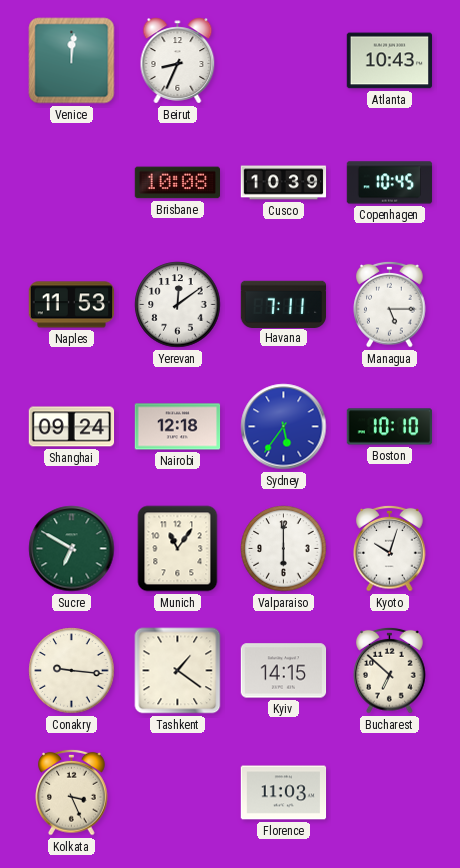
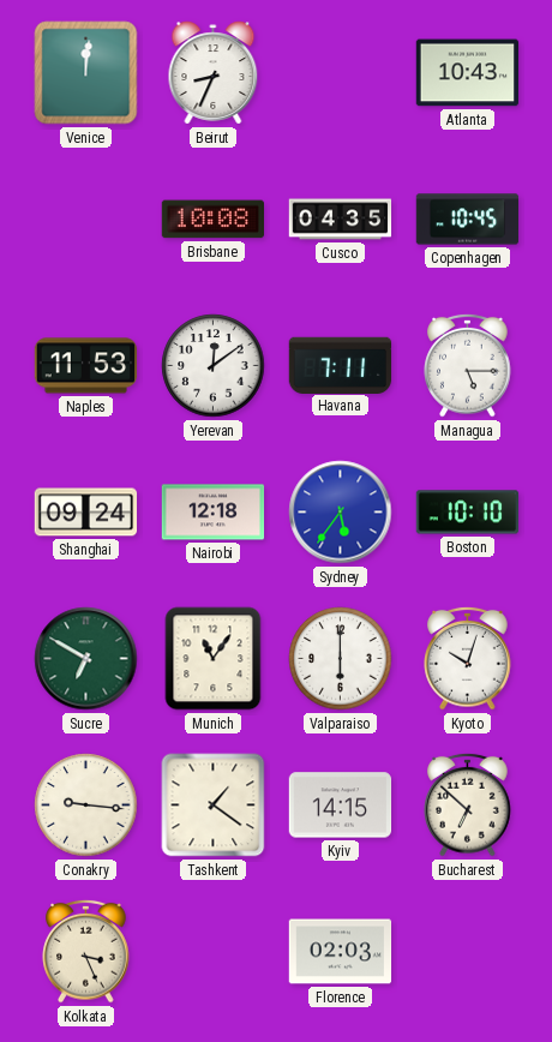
Cusco: 10:39 -> 04:35 (341, 220)
Florence: 11:03 -> 02:03 (341, 952)
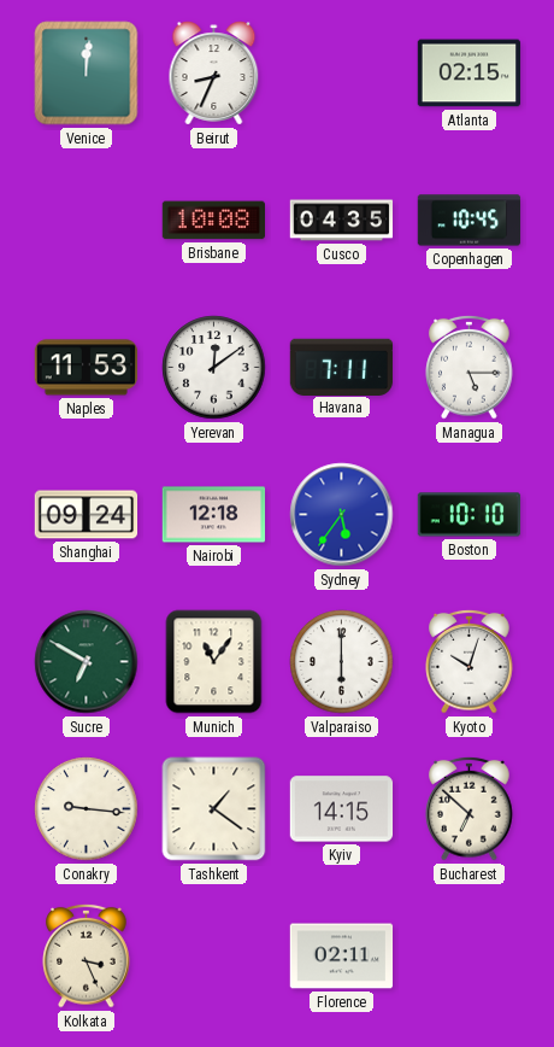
Atlanta: 10:43 -> 02:15 (470, 74)
Florence: 02:03 -> 02:11 (342, 957)
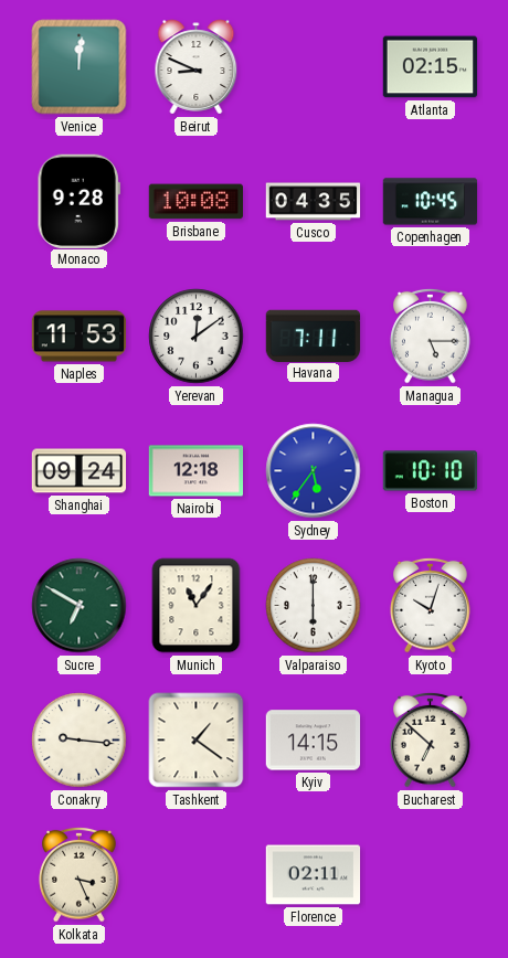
Beirut: 8:34 -> 8:49 (197, 67)
Monaco: none -> 9:28 (78, 201)
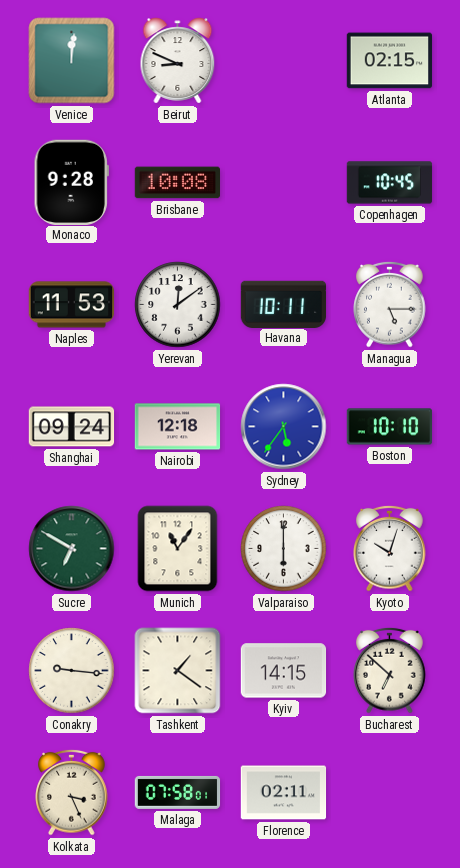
Cusco: 04:35 -> none (314, 202)
Havana: 7:11 -> 10:11 (284, 304)
Malaga: none -> 07:58 (178, 792)
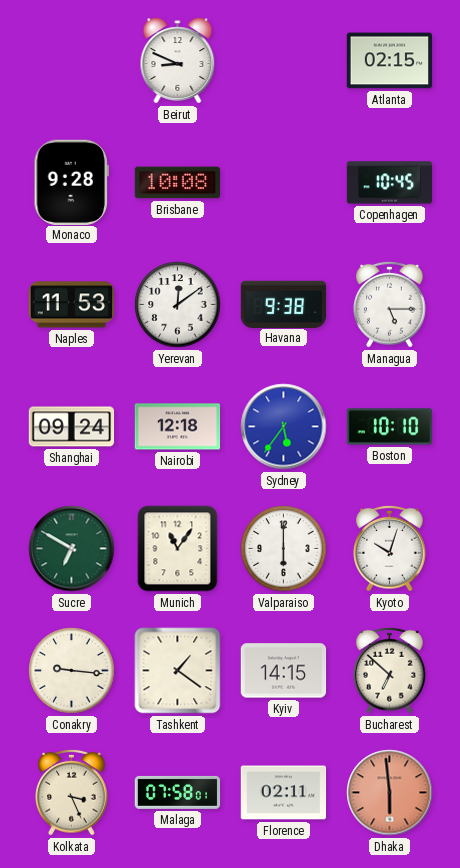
Venice: 12:01 -> none (72, 61)
Havana: 10:11 -> 9:38 (284, 304)
Dhaka: none -> 5:59 (390, 793)
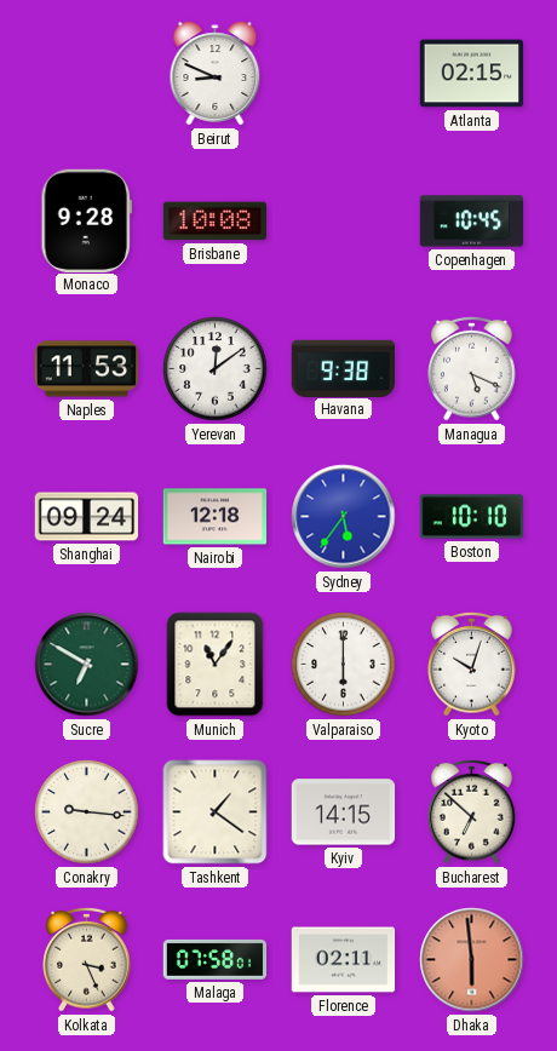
Managua: 5:15 -> 5:19 (472, 368)
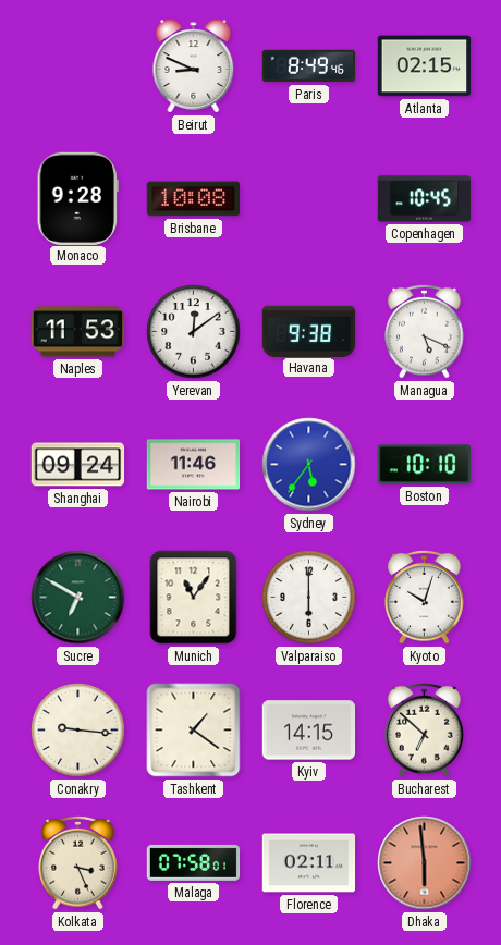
Paris: none -> 8:49 (309, 66)
Nairobi: 12:18 -> 11:46 (194, 465)
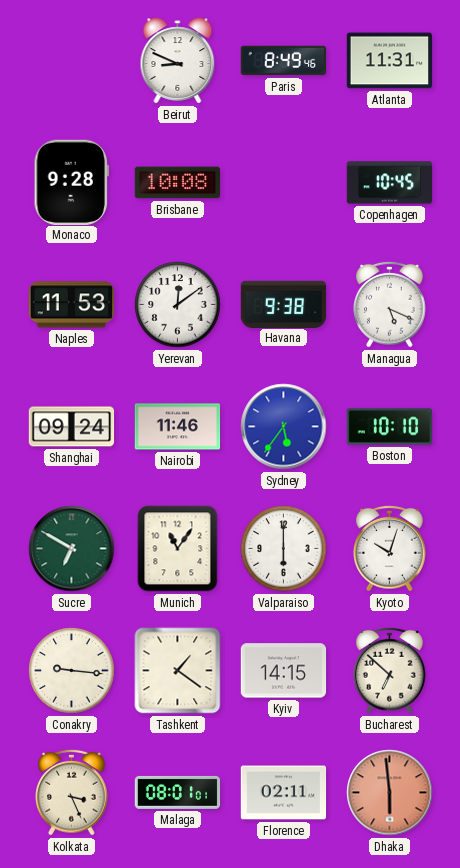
Atlanta: 02:15 -> 11:31 (390, 61)
Malaga: 07:58 -> 08:01 (178, 792)
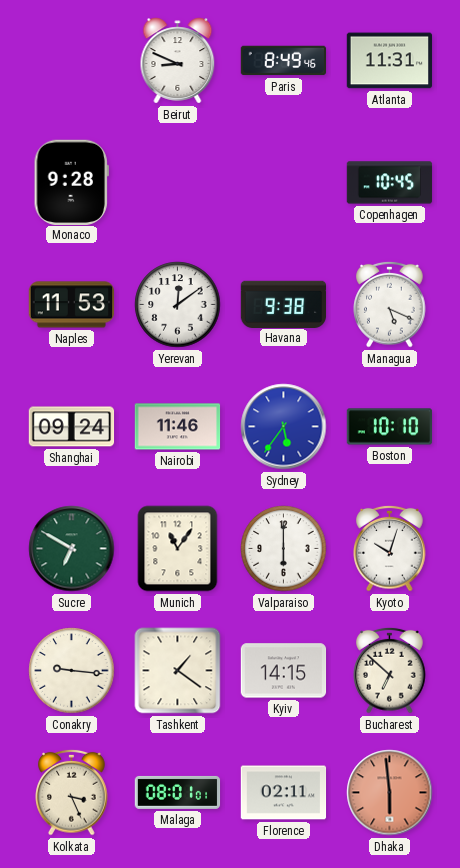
Brisbane: 10:08 -> none (177, 183)
